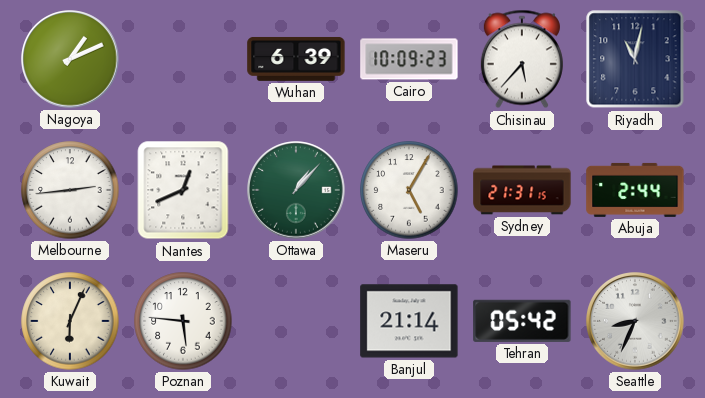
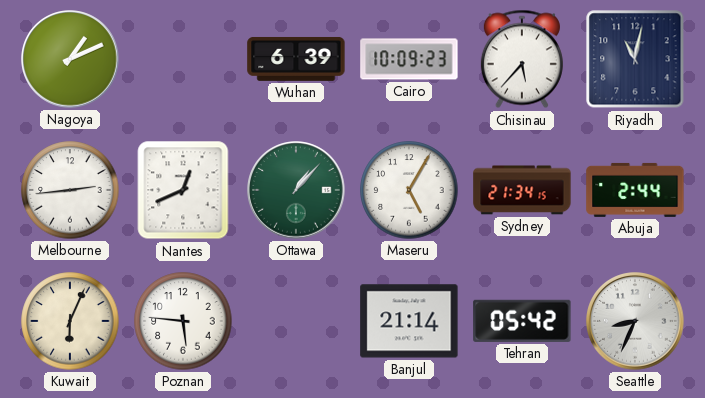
Sydney: 21:31 -> 21:34 (522, 190)
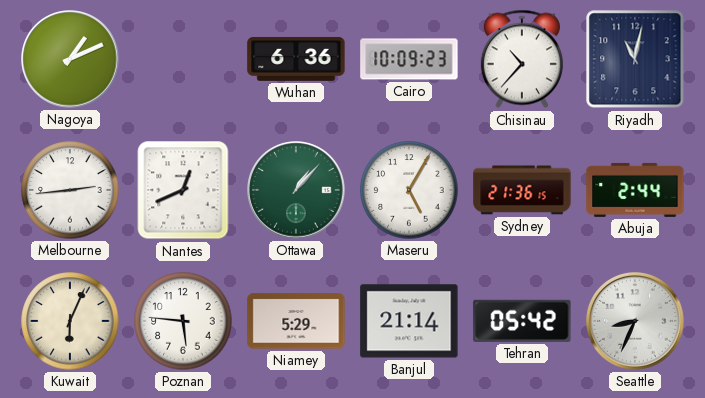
Wuhan: 6:39 -> 6:36 (296, 59)
Chisinau: 5:37 -> 10:37 (522, 59)
Sydney: 21:34 -> 21:36 (522, 190)
Niamey: none -> 5:29 (296, 321)
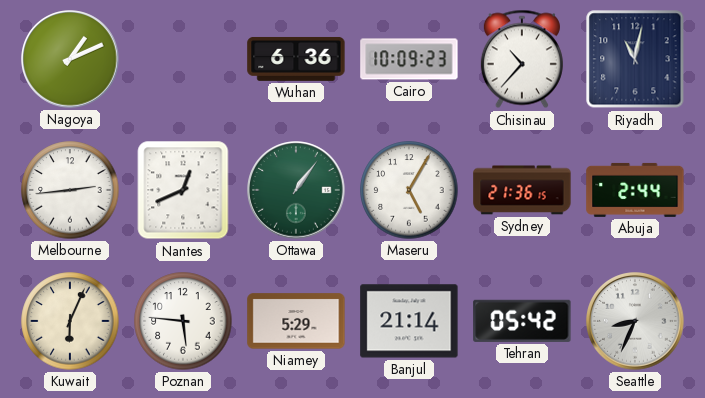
Ottawa: 1:07 -> 1:06 (296, 190)
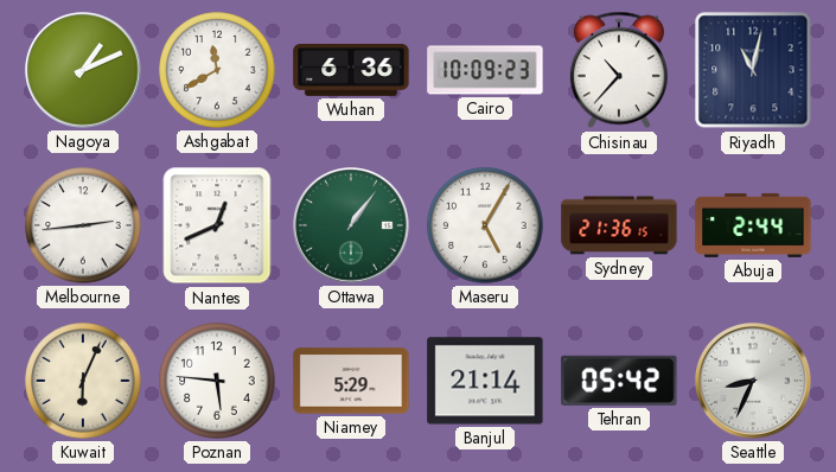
Ashgabat: none -> 11:40 (217, 70)
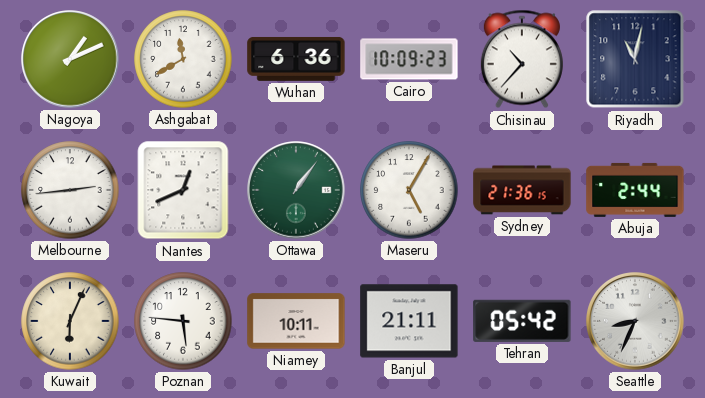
Niamey: 5:29 -> 10:11 (296, 321)
Banjul: 21:14 -> 21:11 (409, 321)
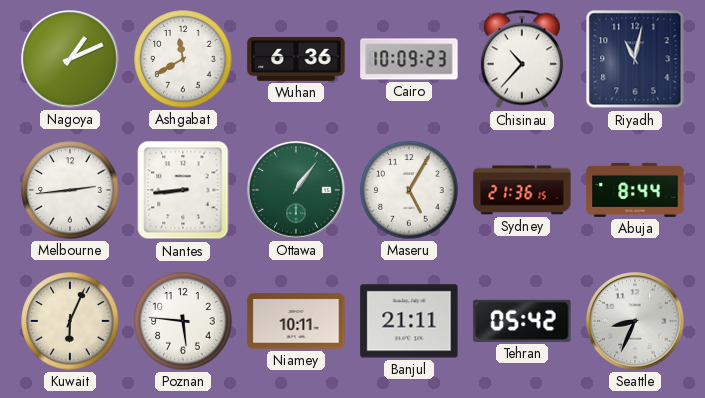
Nantes: 12:41 -> 8:44 (183, 190)
Abuja: 2:44 -> 8:44 (635, 190)
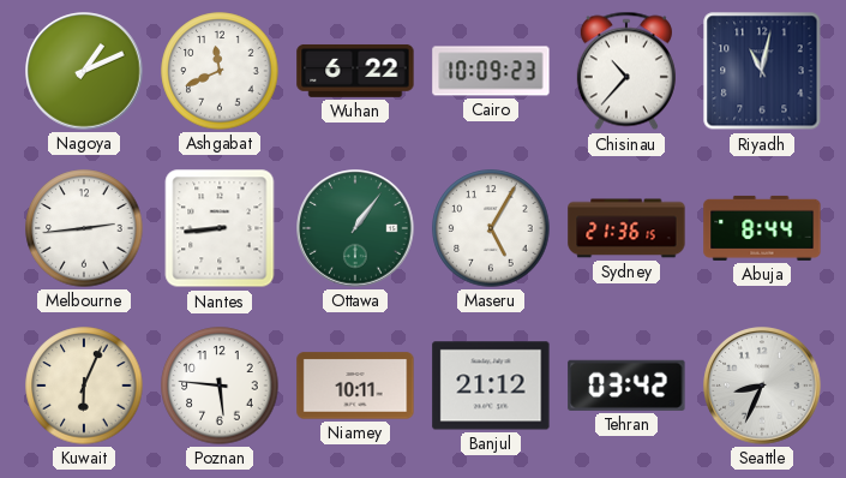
Ashgabat: 11:40 -> 11:41 (220, 71)
Wuhan: 6:36 -> 6:22 (355, 71)
Banjul: 21:11 -> 21:12 (491, 386)
Tehran: 05:42 -> 03:42 (626, 386)
